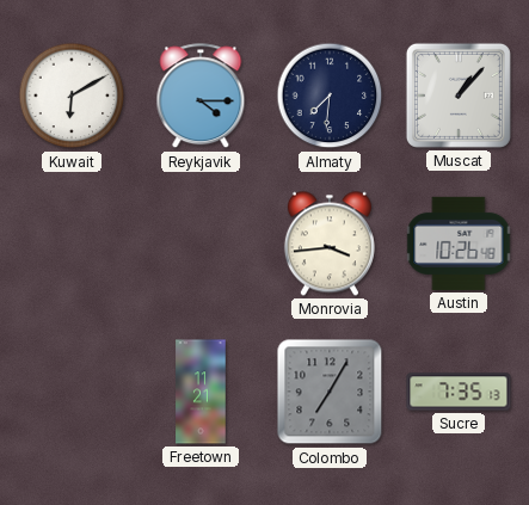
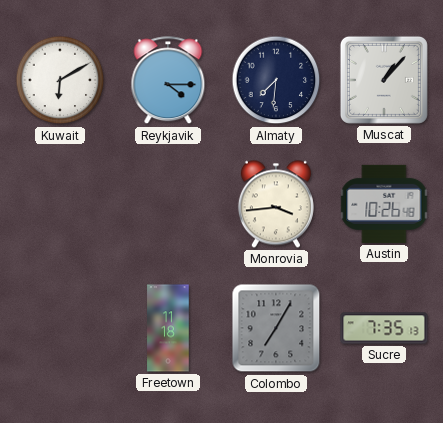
Freetown: 11:21 -> 11:18 (168, 328)
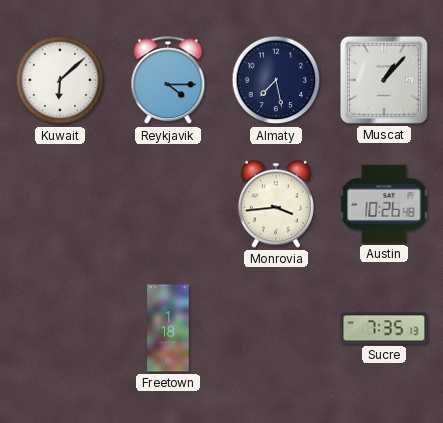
Kuwait: 6:10 -> 6:08 (60, 80)
Almaty: 7:31 -> 7:28 (276, 80)
Freetown: 11:18 -> 1:18 (168, 328)
Colombo: 7:05 -> none (276, 328)
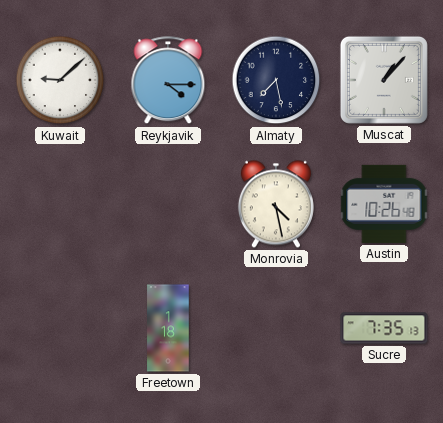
Kuwait: 6:08 -> 9:08 (60, 80)
Monrovia: 3:44 -> 4:28 (276, 204)
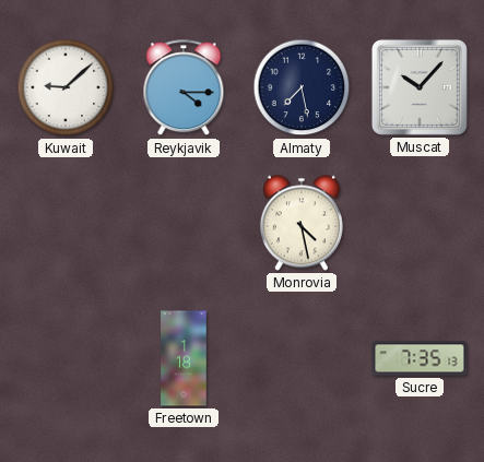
Muscat: 1:07 -> 10:07 (420, 87)
Austin: 10:26 -> none (384, 204)
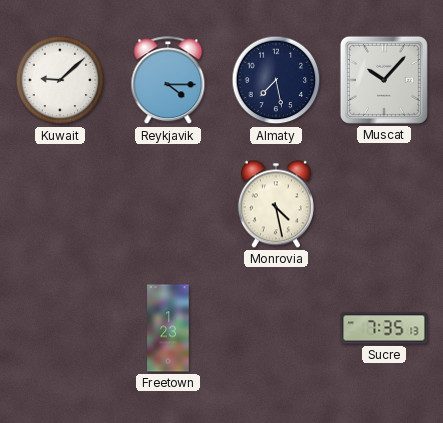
Freetown: 1:18 -> 1:23 (168, 328)
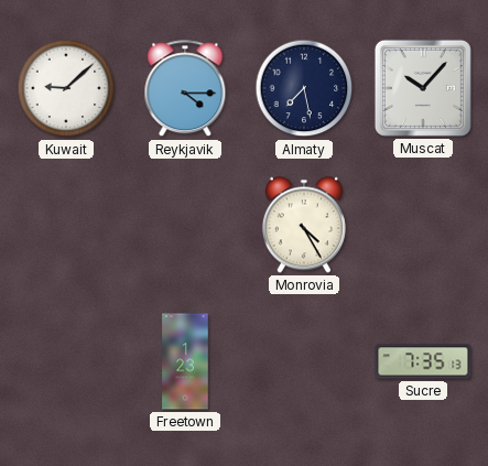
Monrovia: 4:28 -> 4:25 (304, 225)
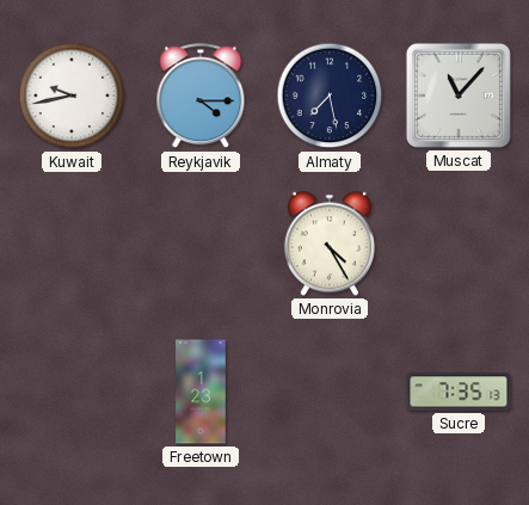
Kuwait: 9:08 -> 9:43 (72, 96)
Muscat: 10:07 -> 11:07 (459, 96)
